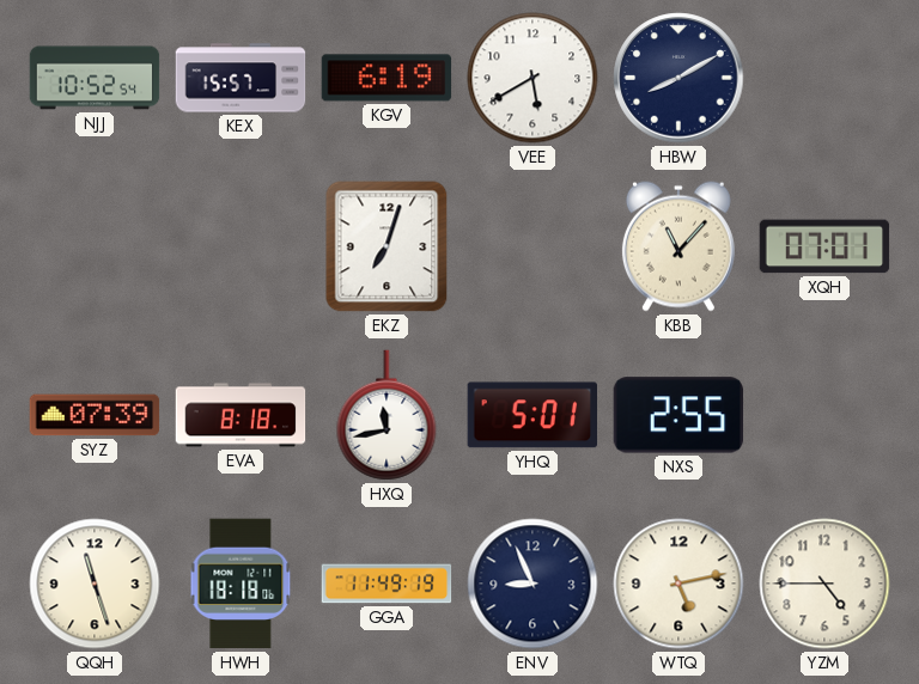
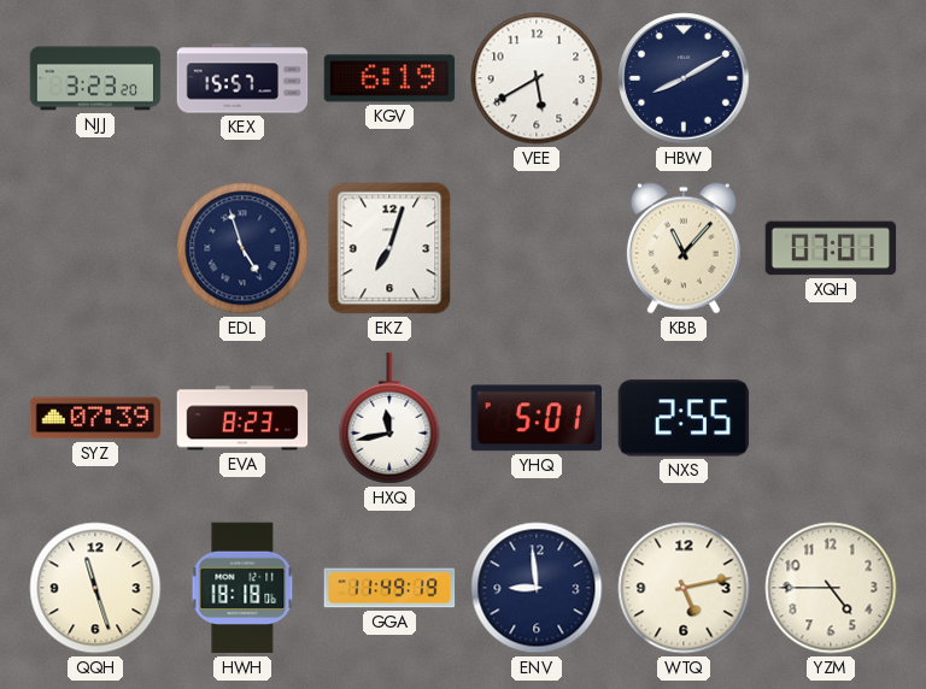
NJJ: 10:52 -> 3:23 (95, 78)
EDL: none -> 4:57 (242, 248)
EVA: 8:18 -> 8:23 (242, 418)
ENV: 8:56 -> 8:59 (537, 588)
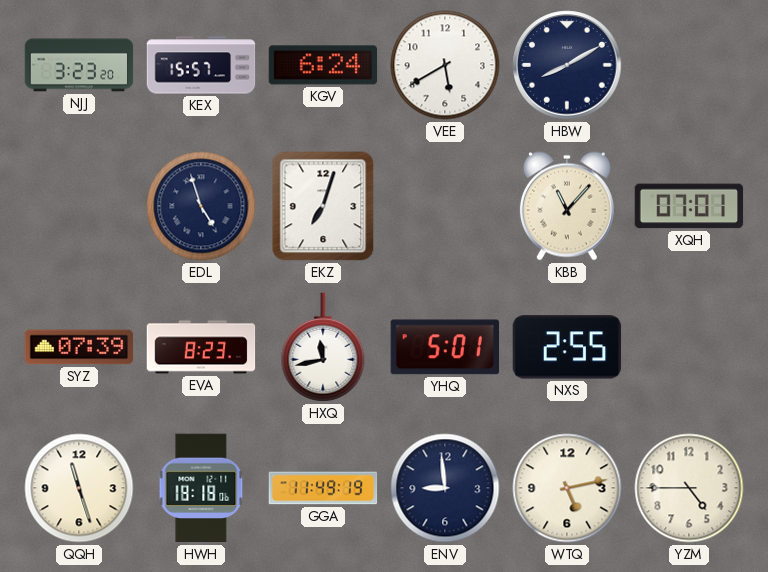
KGV: 6:19 -> 6:24 (323, 65)
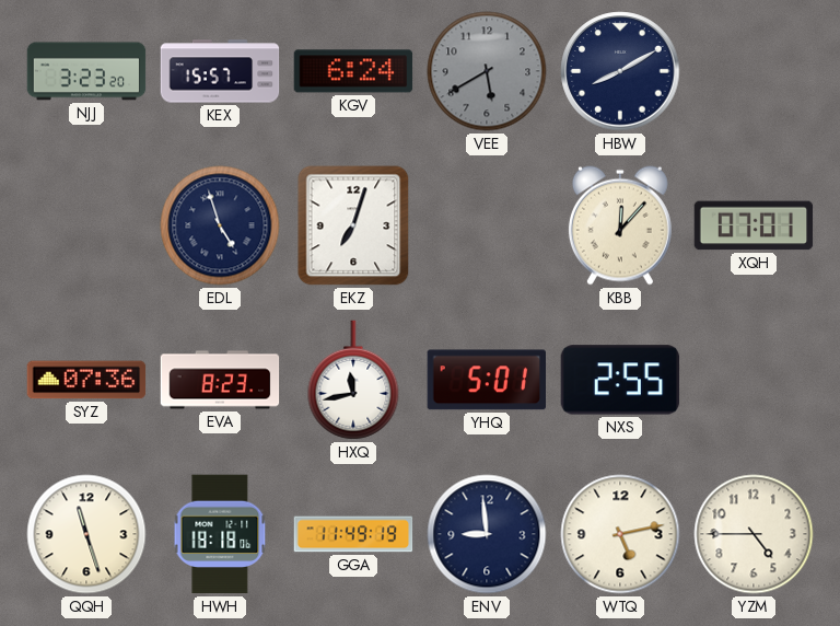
VEE dial: white -> grey (487, 71)
KBB: 11:07 -> 12:07 (620, 225)
SYZ: 07:39 -> 07:36 (86, 380)
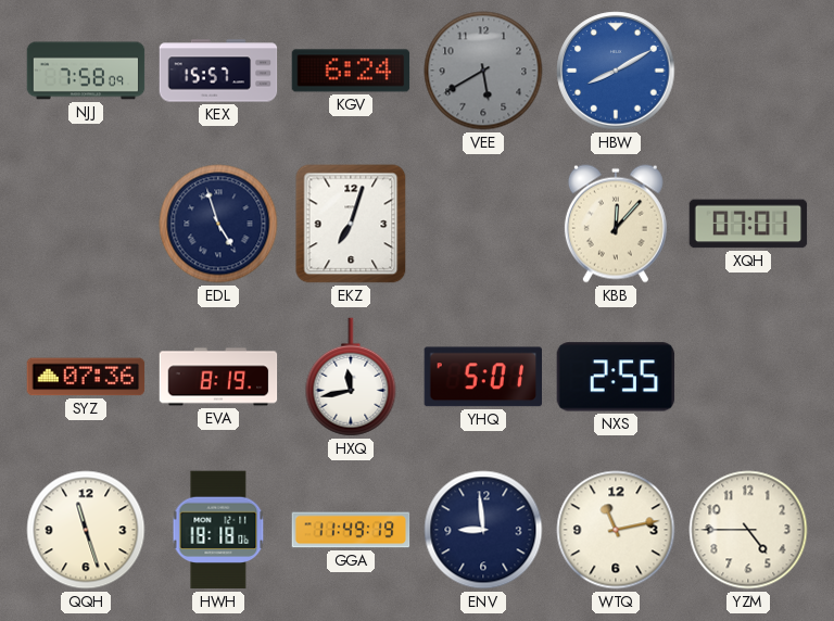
NJJ: 3:23 -> 7:58 (86, 71)
HBW dial: navy -> blue (616, 71)
EVA: 8:23 -> 8:19 (218, 377)
WTQ: 5:13 -> 11:13 (616, 530)
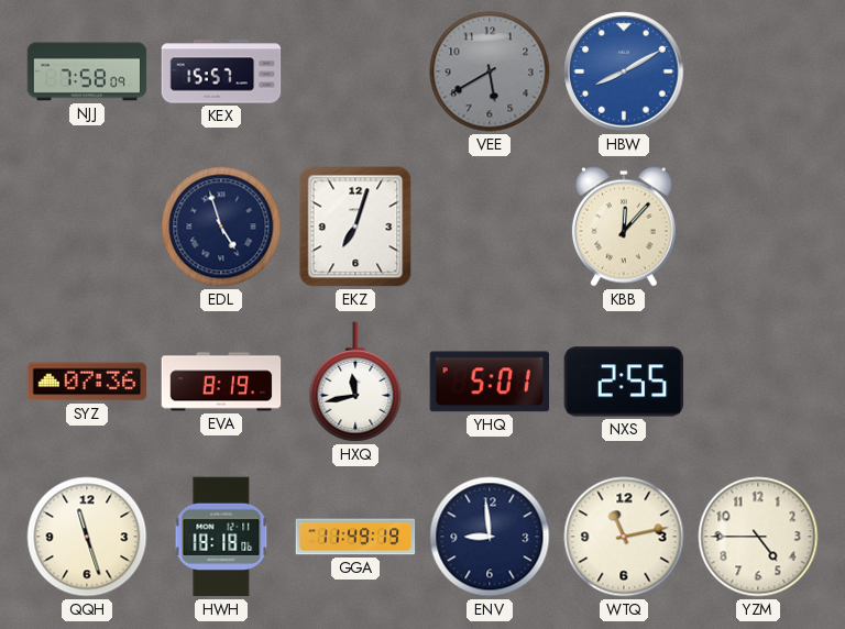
KGV: 6:24 -> none (351, 71)
XQH: 07:01 -> none (748, 224)
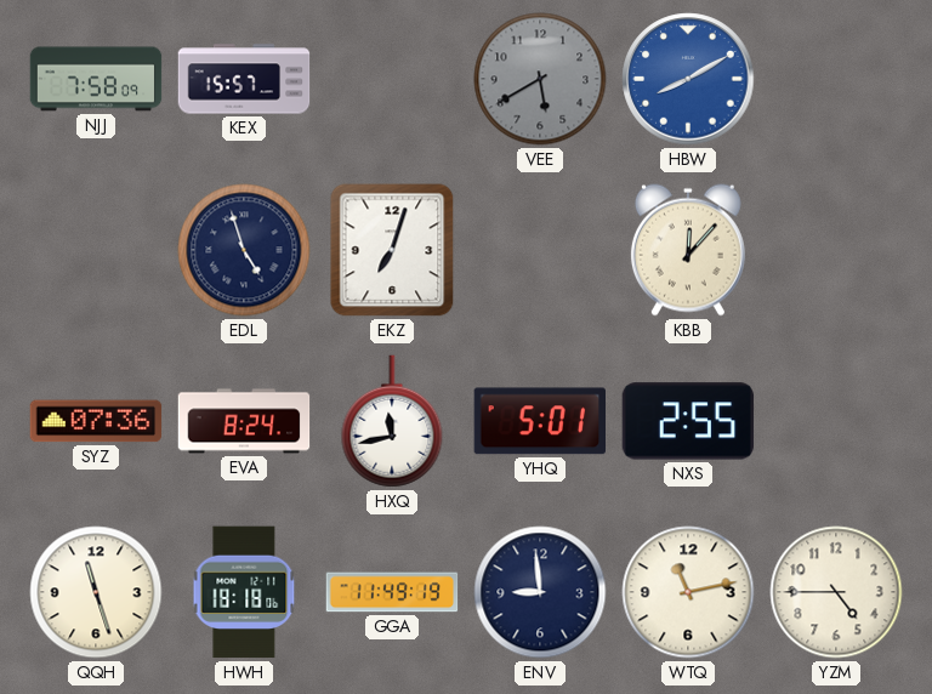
EVA: 8:19 -> 8:24 (244, 421)
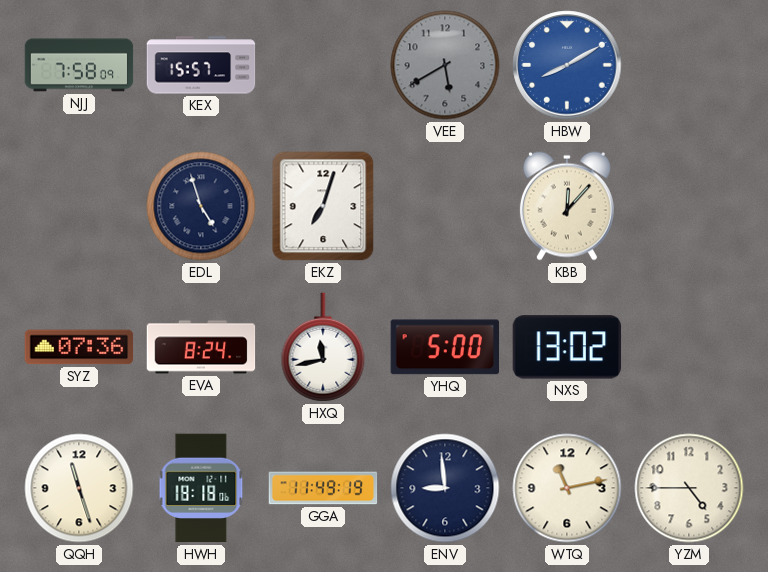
YHQ: 5:01 -> 5:00 (444, 347)
NXS: 2:55 -> 13:02 (567, 347)
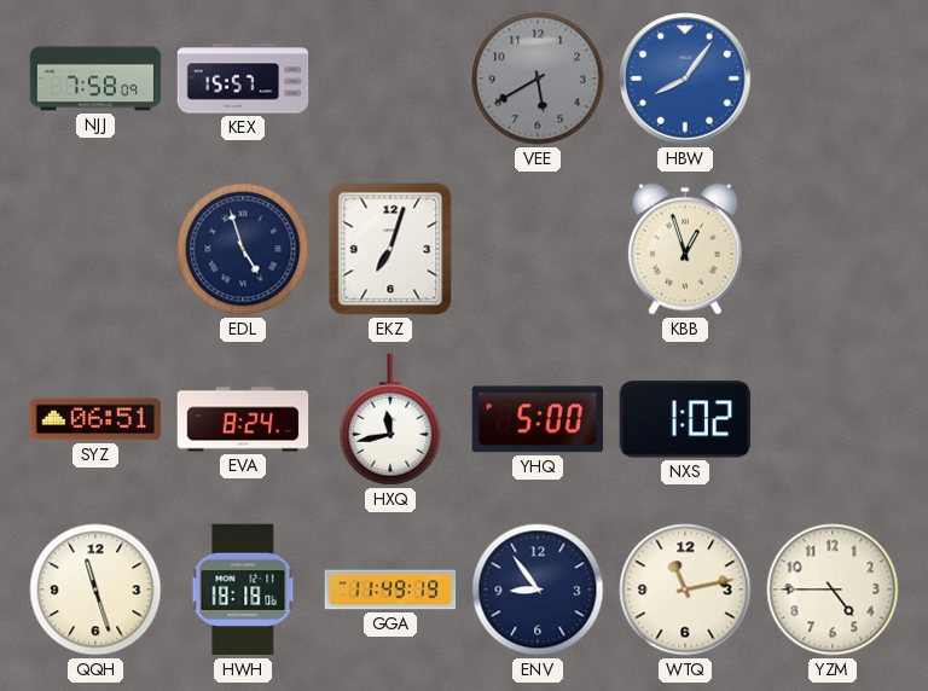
HBW: 8:10 -> 8:06 (685, 79)
KBB: 12:07 -> 12:57 (685, 249)
SYZ: 07:36 -> 06:51 (95, 419)
NXS: 13:02 -> 1:02 (685, 419)
ENV: 8:59 -> 8:54 (538, 590)
